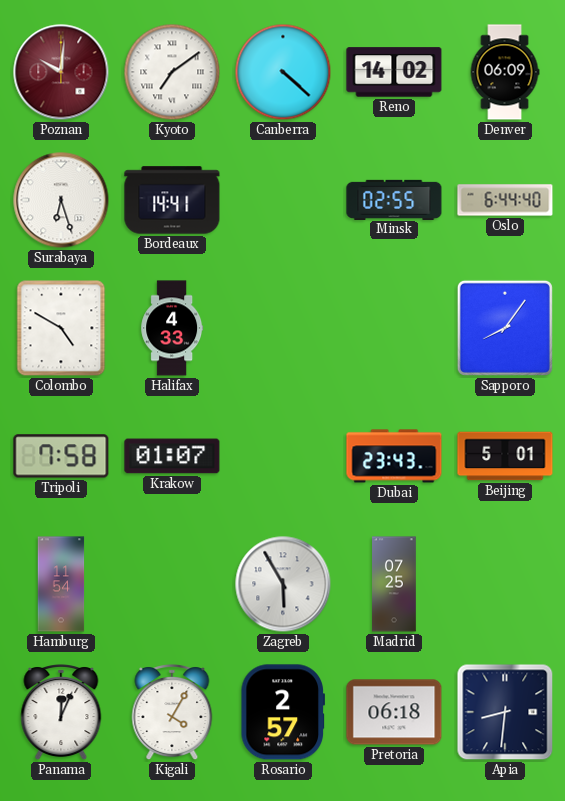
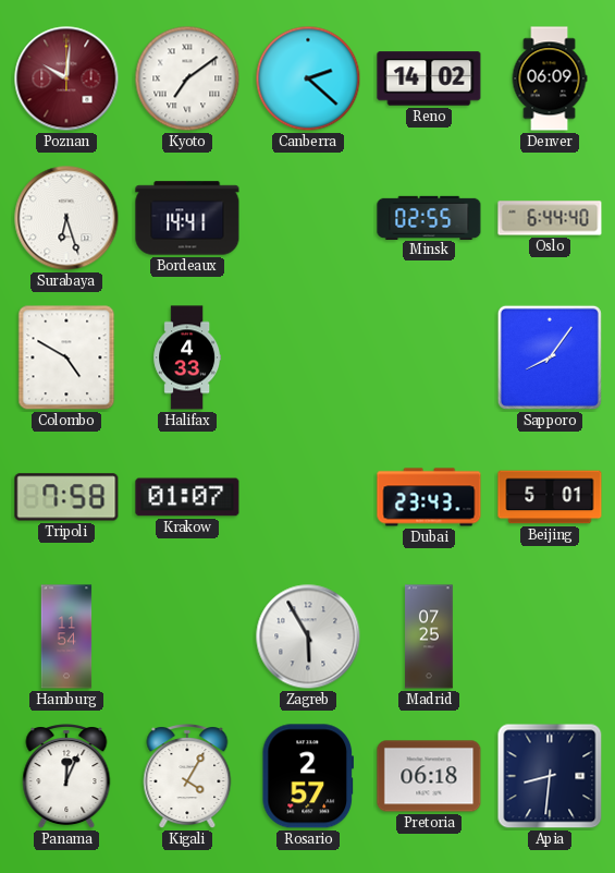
Canberra: 4:22 -> 2:22 (308, 78)
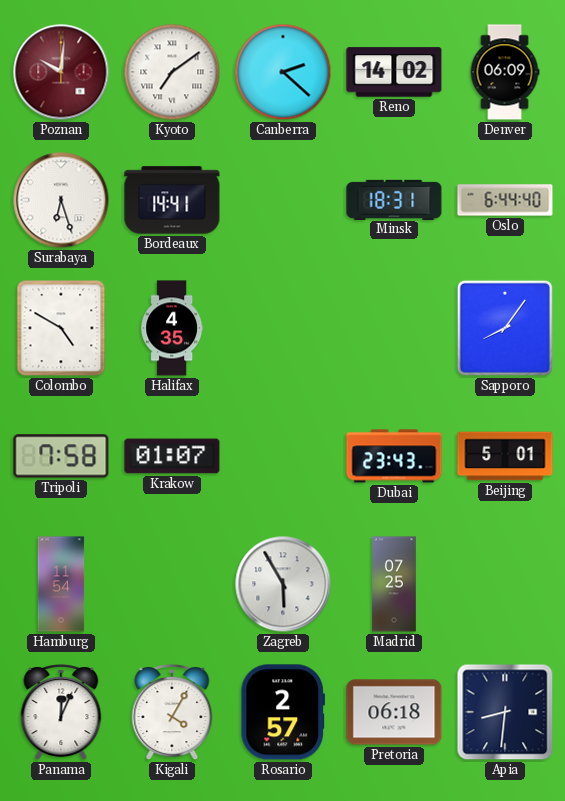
Minsk: 02:55 -> 18:31 (394, 199)
Halifax: 4:33 -> 4:35 (172, 328)
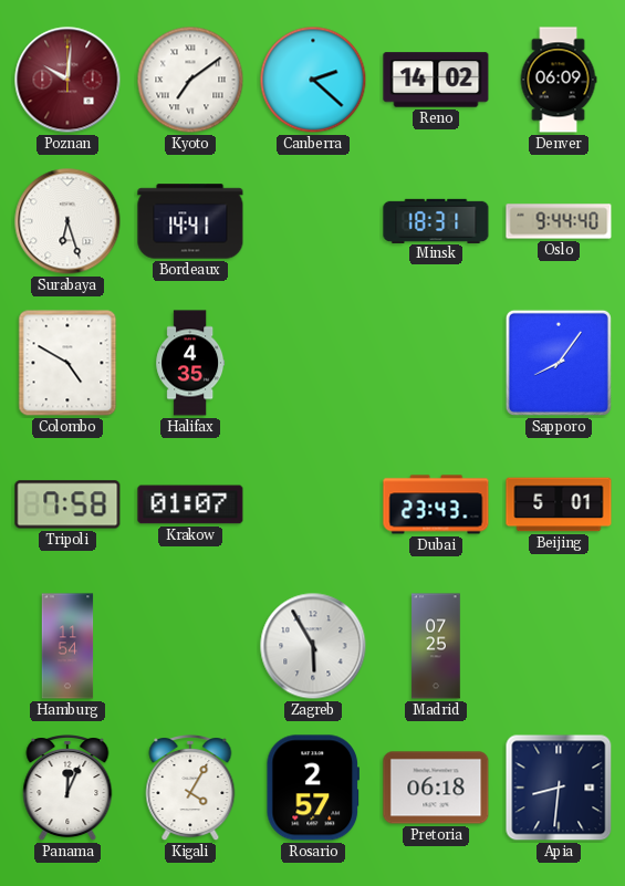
Oslo: 6:44 -> 9:44 (559, 221)
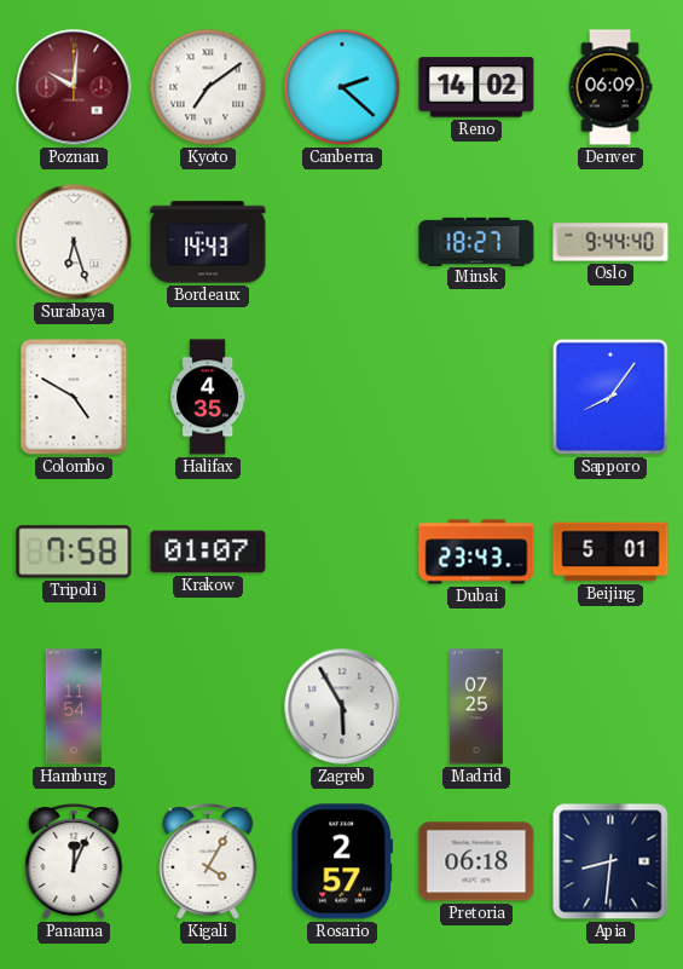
Bordeaux: 14:41 -> 14:43 (208, 242)
Minsk: 18:31 -> 18:27 (476, 241)
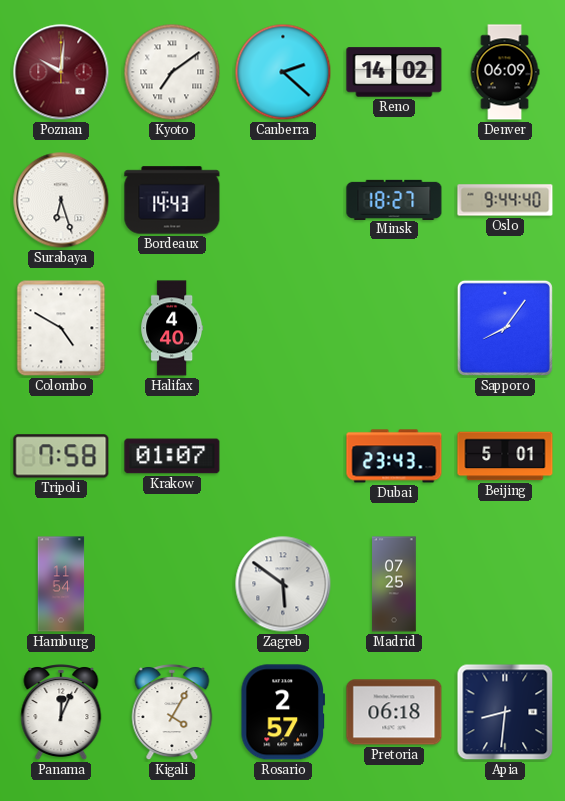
Halifax: 4:35 -> 4:40 (172, 328)
Zagreb: 5:55 -> 5:51 (283, 584)
